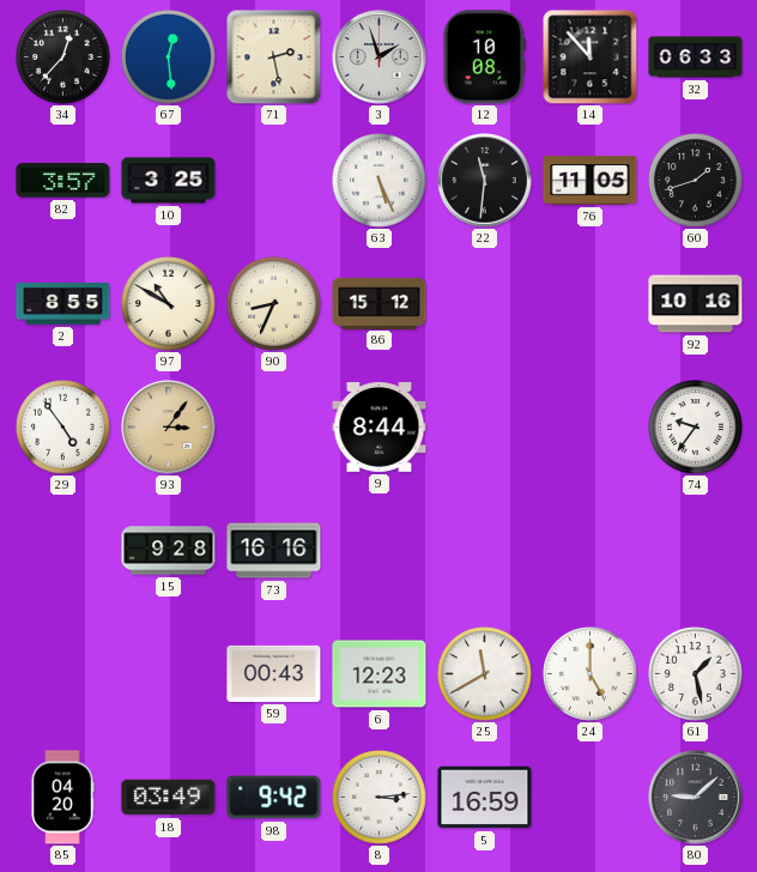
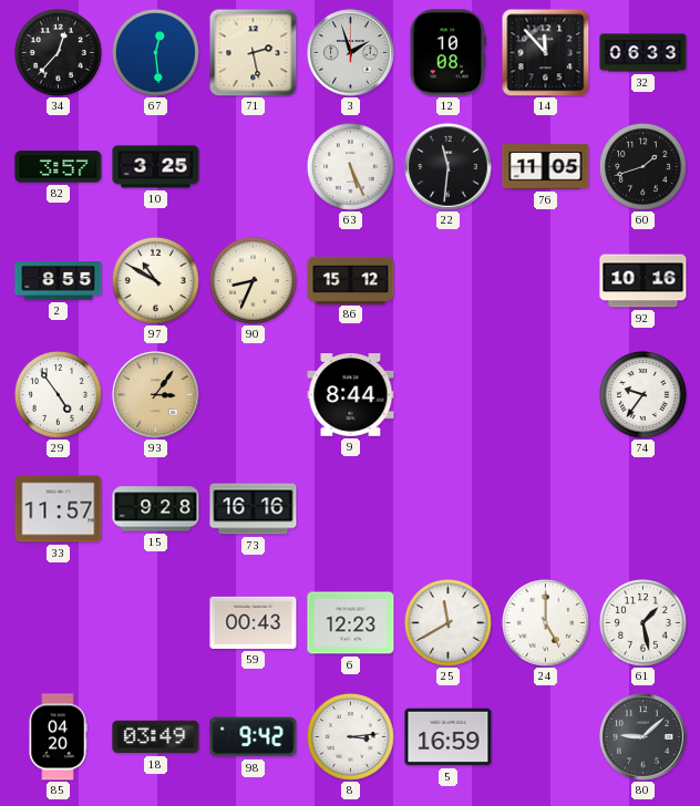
33: none -> 11:57 (59, 509)
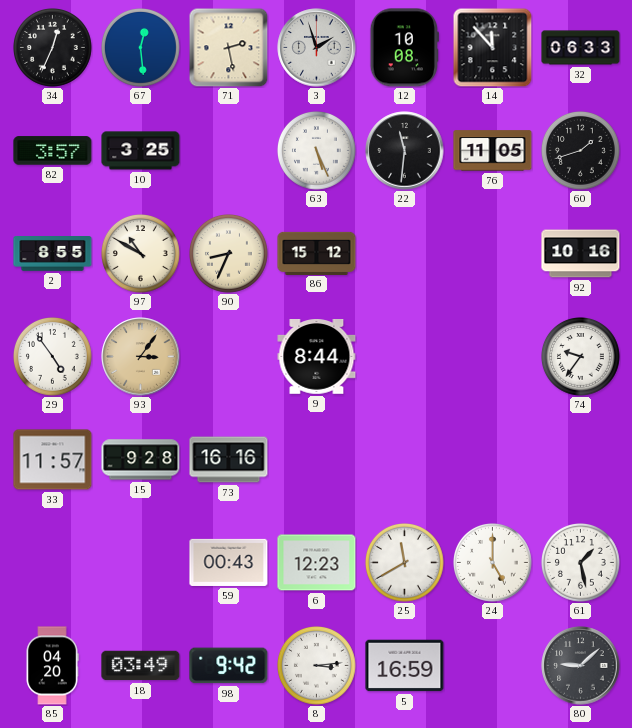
34: 12:37 -> 12:34 (53, 48)
